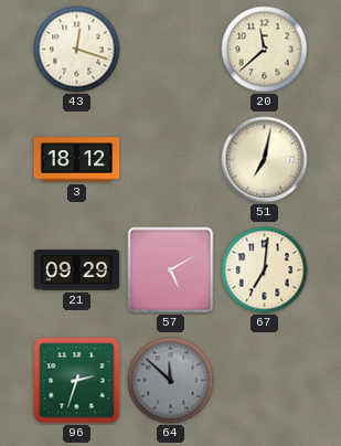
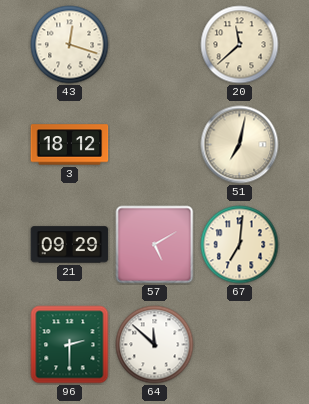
96: 2:33 -> 2:30 (70, 345)
64 dial: grey -> white (155, 345)
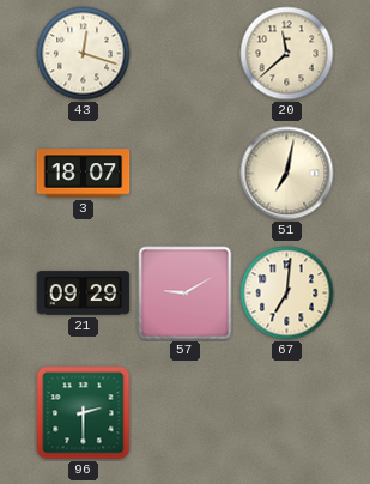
3: 18:12 -> 18:07 (84, 174)
57: 5:10 -> 9:10 (186, 294)
64: 11:52 -> none (155, 345)
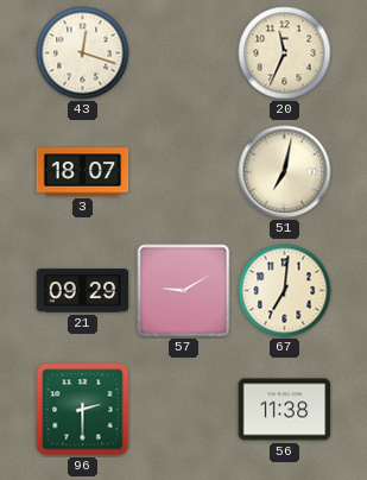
20: 11:38 -> 11:34 (285, 53)
56: none -> 11:38 (285, 410)
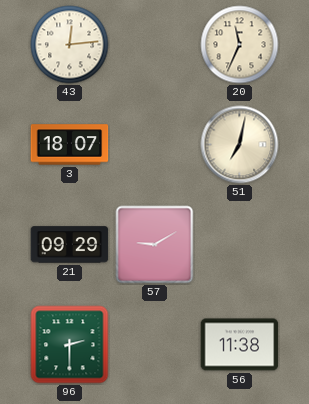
43: 12:18 -> 12:14 (70, 45)
67: 7:01 -> none (285, 291)
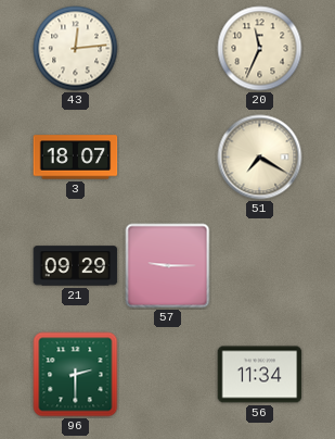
51: 7:02 -> 7:20 (260, 158)
57: 9:10 -> 9:15 (168, 266)
56: 11:38 -> 11:34 (260, 375)
